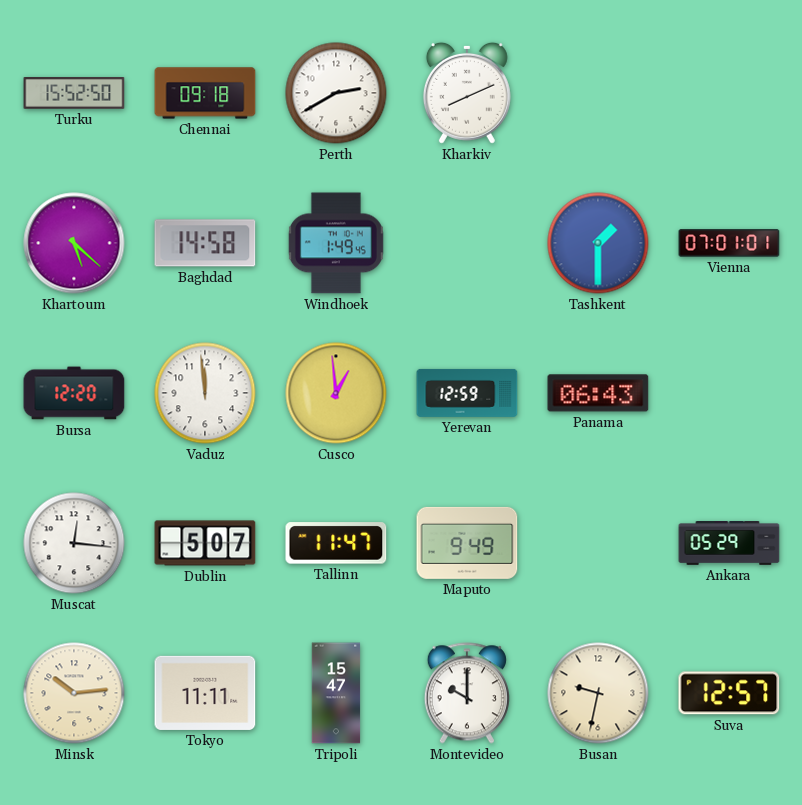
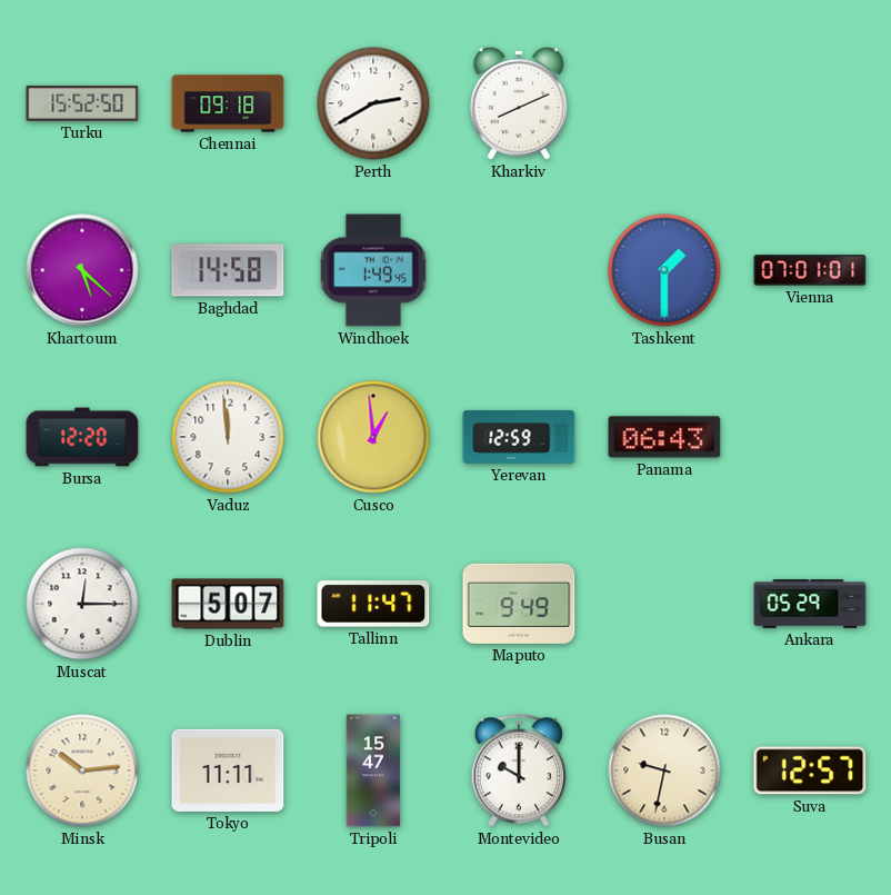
Muscat: 12:16 -> 12:15 (82, 604)
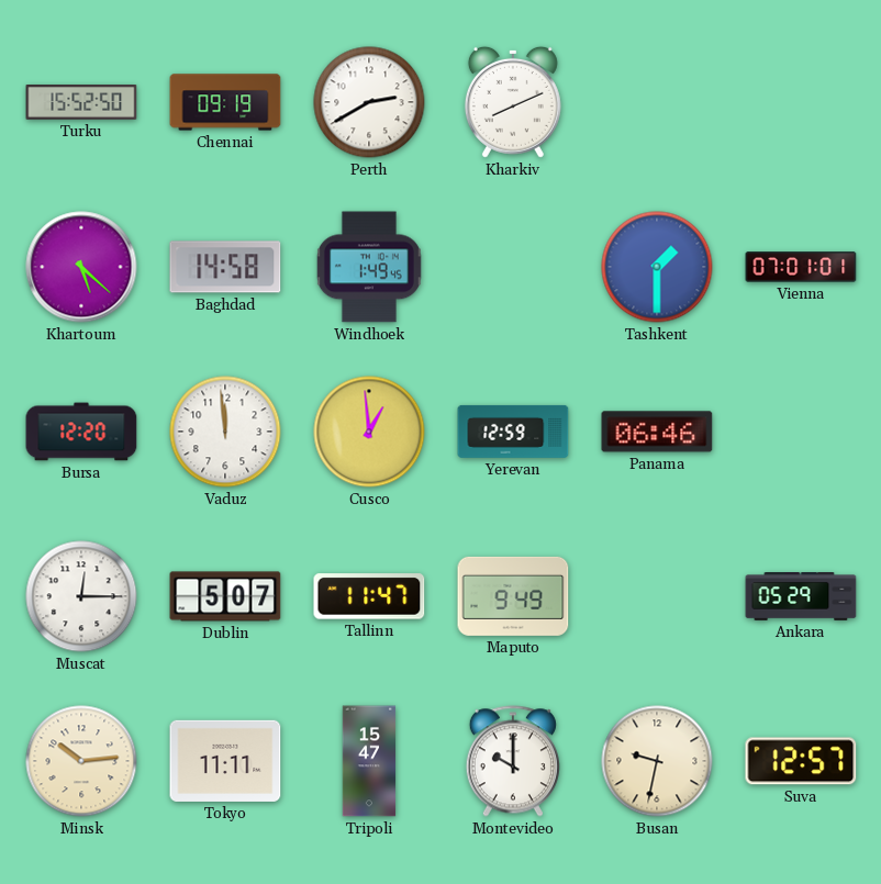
Chennai: 09:18 -> 09:19 (225, 102)
Panama: 06:43 -> 06:46 (657, 432)
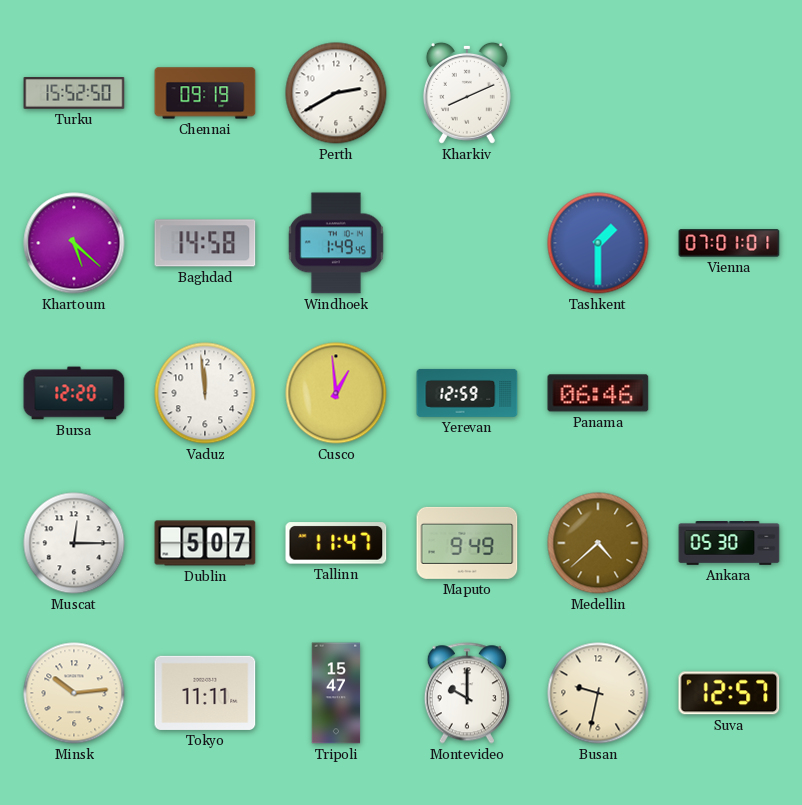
Medellin: none -> 4:38 (598, 543)
Ankara: 05:29 -> 05:30 (729, 544)
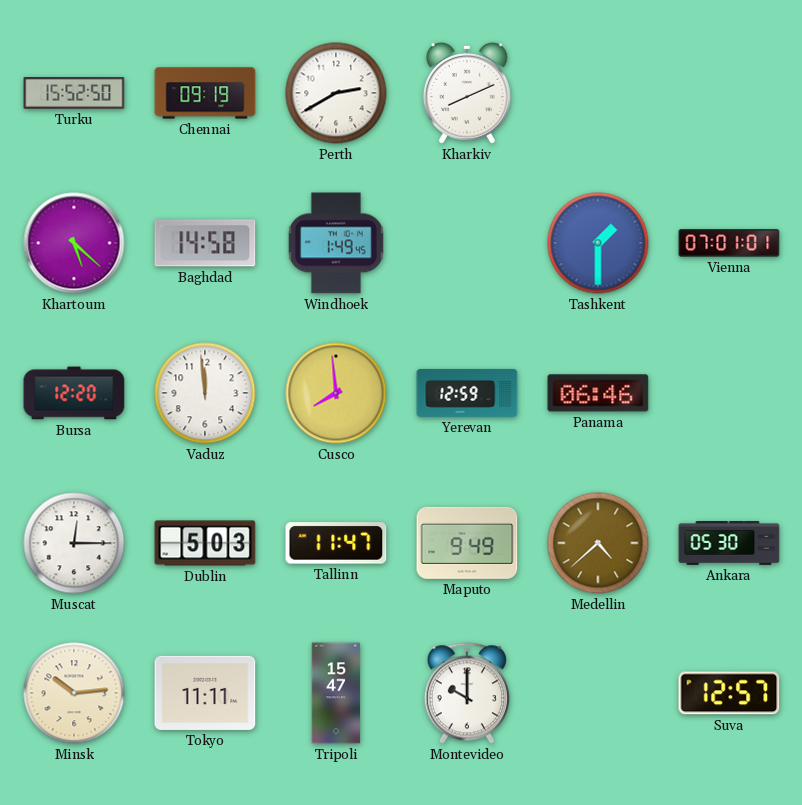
Cusco: 12:59 -> 7:59 (336, 393)
Dublin: 5:07 -> 5:03 (205, 543)
Busan: 9:32 -> none (598, 693)
